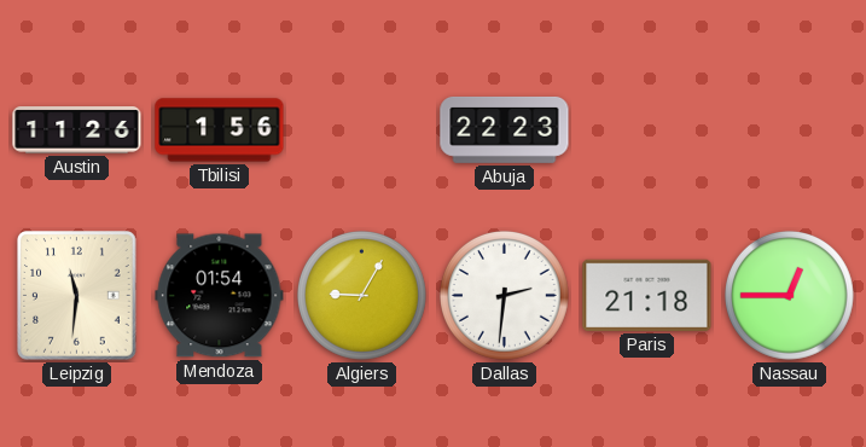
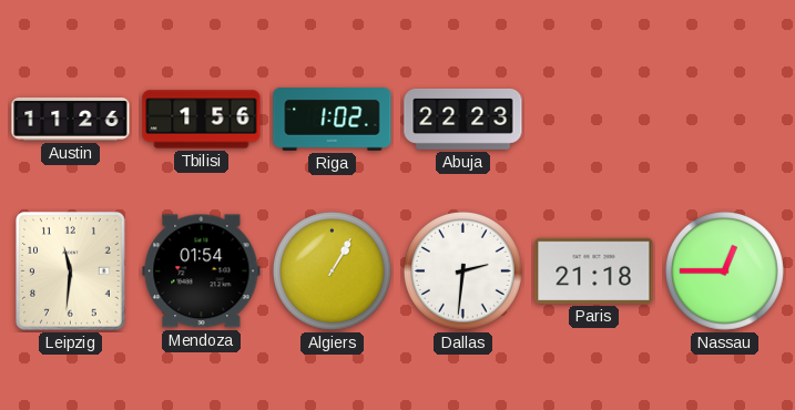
Riga: none -> 1:02 (333, 120)
Algiers: 9:05 -> 1:05 (332, 270)
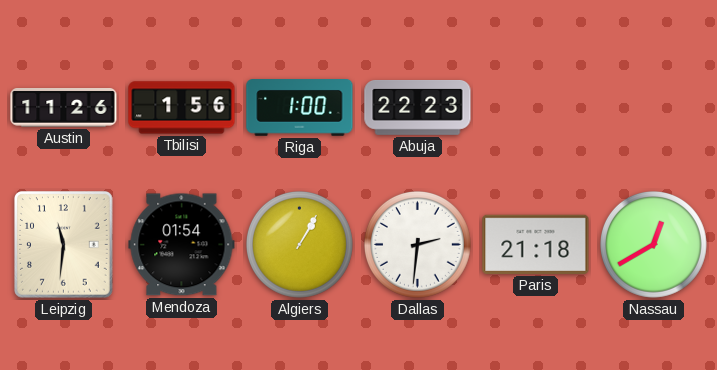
Riga: 1:02 -> 1:00 (300, 108)
Nassau: 12:45 -> 12:40 (653, 244)
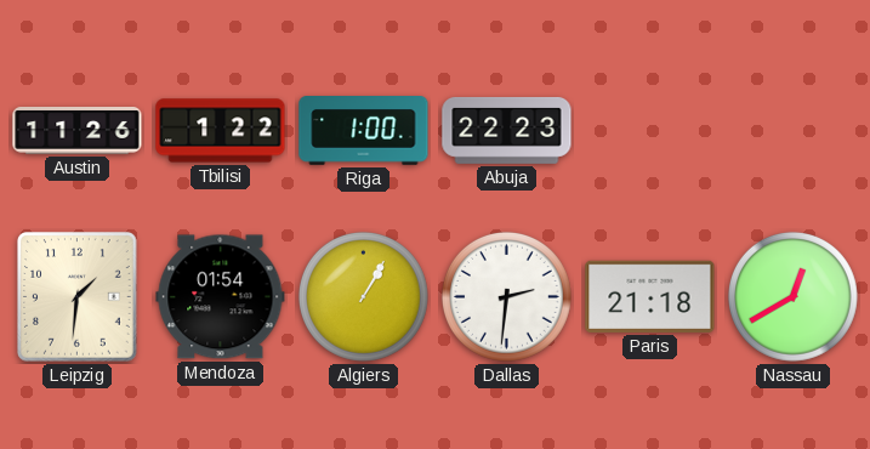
Tbilisi: 1:56 -> 1:22 (221, 131)
Leipzig: 11:31 -> 1:31 (78, 297)
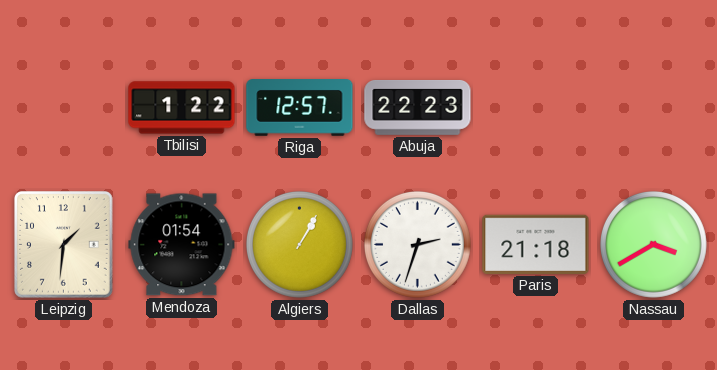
Austin: 11:26 -> none (78, 131)
Riga: 1:00 -> 12:57 (300, 108)
Dallas: 2:31 -> 2:33 (417, 244)
Nassau: 12:40 -> 3:40 (653, 244)
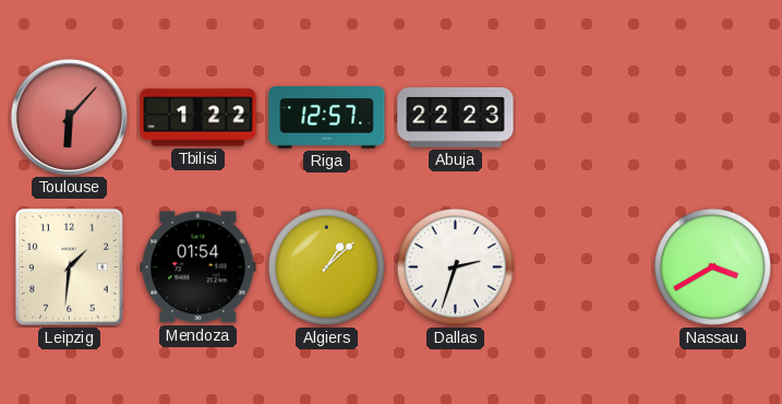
Toulouse: none -> 6:07 (69, 117)
Algiers: 1:05 -> 1:08 (326, 266)
Paris: 21:18 -> none (536, 244)
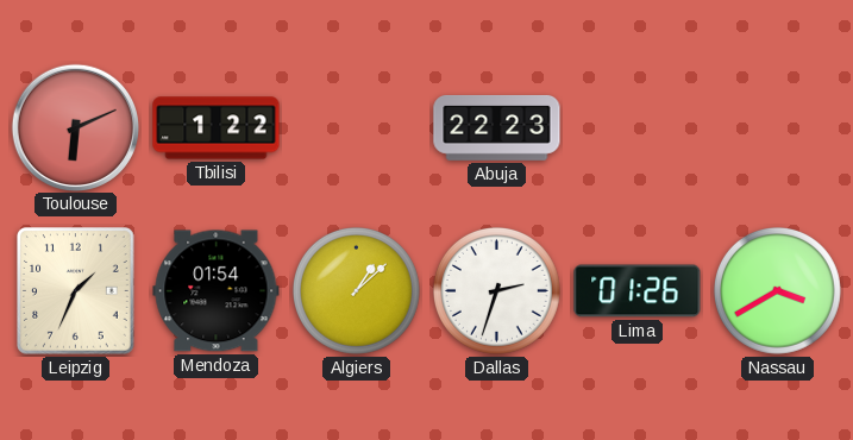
Toulouse: 6:07 -> 6:11 (75, 127)
Riga: 12:57 -> none (327, 118)
Leipzig: 1:31 -> 1:34 (76, 291)
Lima: none -> 01:26 (638, 291)
